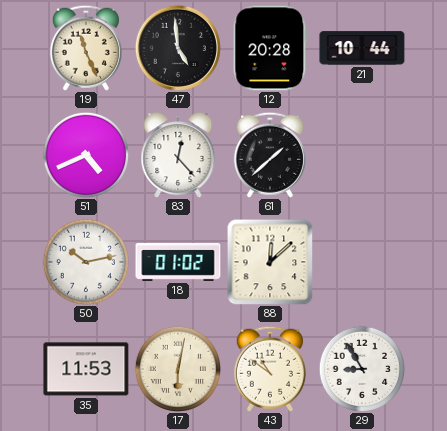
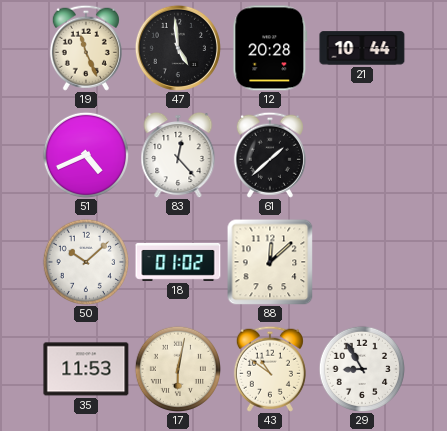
50: 10:13 -> 10:08 (85, 261)
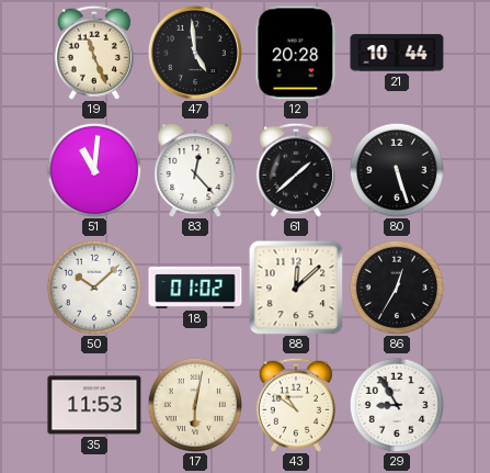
51: 4:41 -> 11:01 (93, 169)
80: none -> 5:27 (396, 169)
86: none -> 12:35 (396, 286)
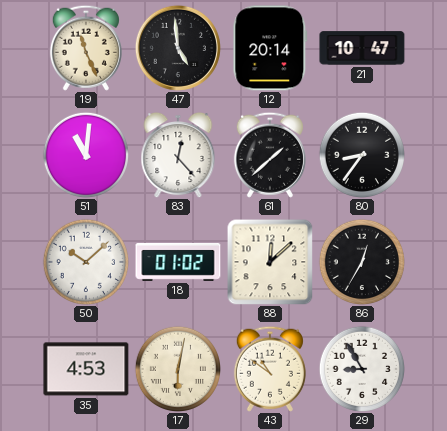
12: 20:28 -> 20:14 (270, 48)
21: 10:44 -> 10:47 (362, 48)
80: 5:27 -> 8:36 (361, 154)
35: 11:53 -> 4:53 (86, 369)
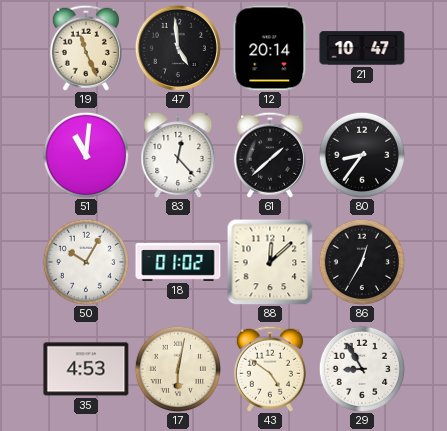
50: 10:08 -> 10:05 (85, 261)
43: 10:51 -> 4:51 (270, 369)
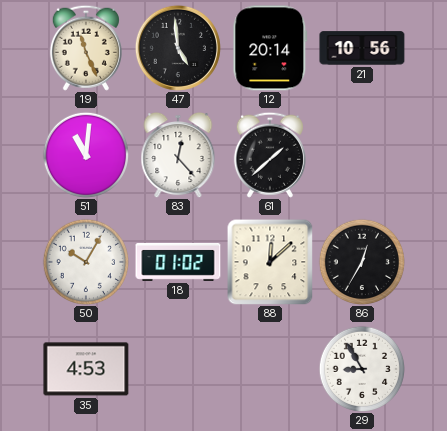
21: 10:47 -> 10:56 (362, 48)
80: 8:36 -> none (361, 154)
17: 6:02 -> none (177, 368)
43: 4:51 -> none (270, 369)
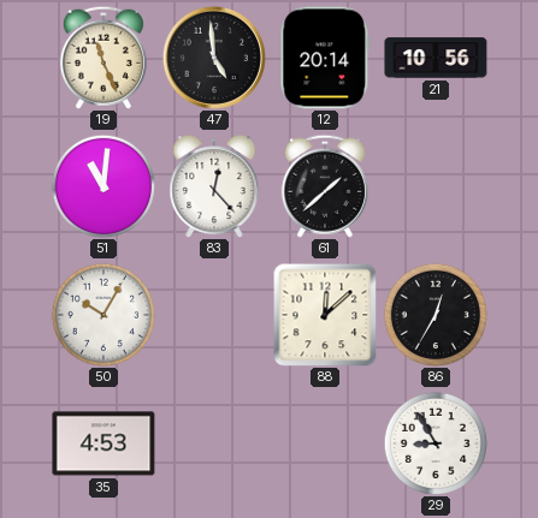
18: 01:02 -> none (178, 262)
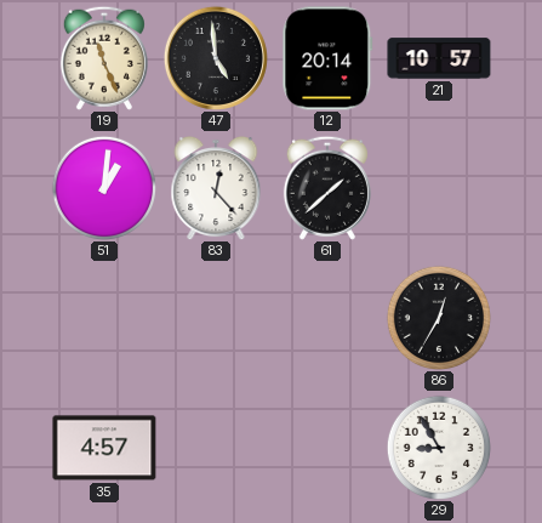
21: 10:56 -> 10:57 (439, 58)
51: 11:01 -> 1:01 (103, 187)
50: 10:05 -> none (102, 314)
88: 12:08 -> none (325, 315)
35: 4:53 -> 4:57 (104, 448)
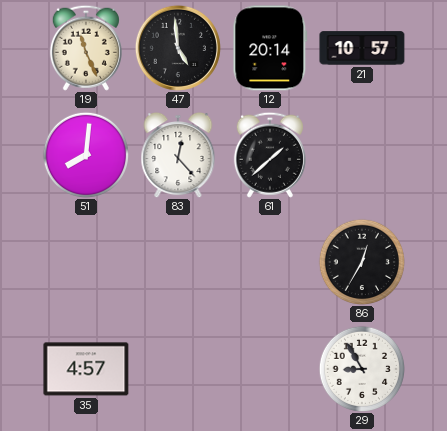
51: 1:01 -> 8:01 (85, 154)
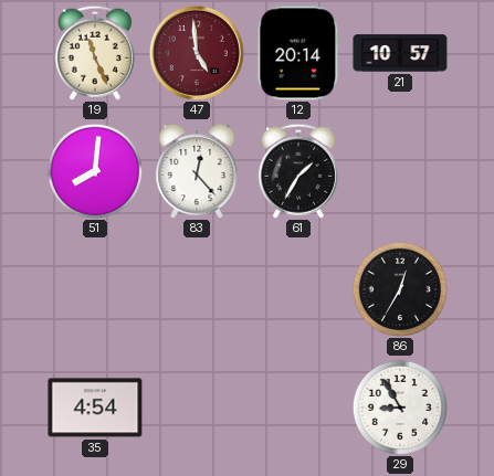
47 dial: black -> burgundy (197, 53)
61: 1:38 -> 1:35 (298, 171)
35: 4:57 -> 4:54 (95, 408)
